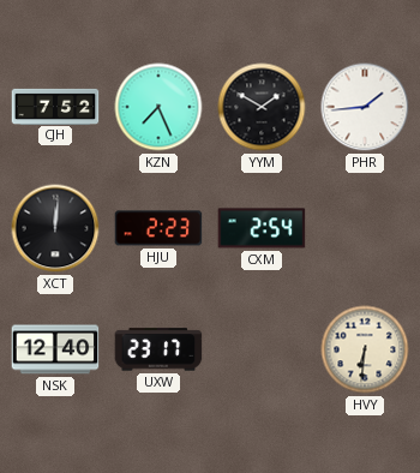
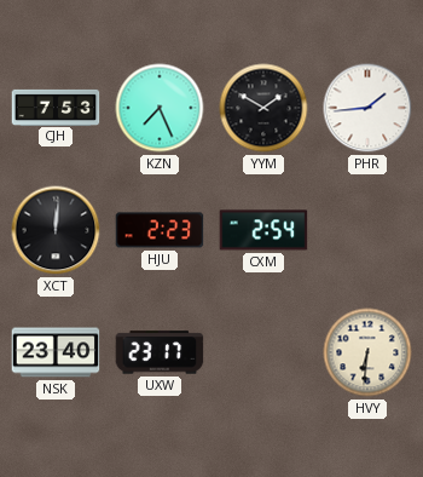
CJH: 7:52 -> 7:53 (56, 107)
NSK: 12:40 -> 23:40 (56, 352)
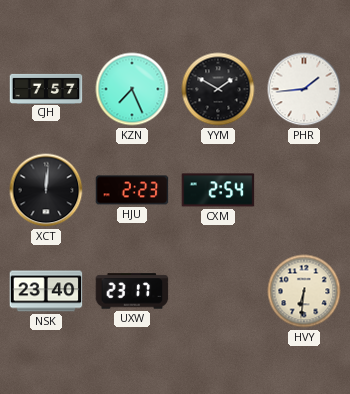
CJH: 7:53 -> 7:57 (46, 88)
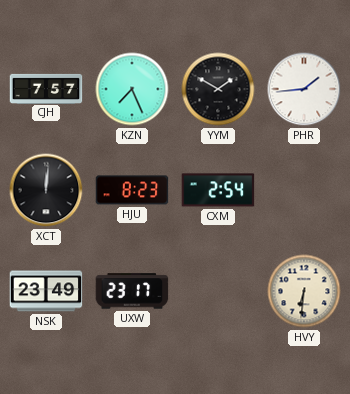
HJU: 2:23 -> 8:23 (132, 190)
NSK: 23:40 -> 23:49 (46, 291)
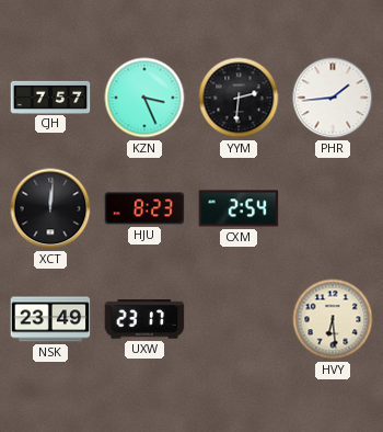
KZN: 7:26 -> 3:26 (144, 98)
YYM: 1:50 -> 2:31 (239, 98)
HVY: 6:31 -> 6:29 (333, 319)
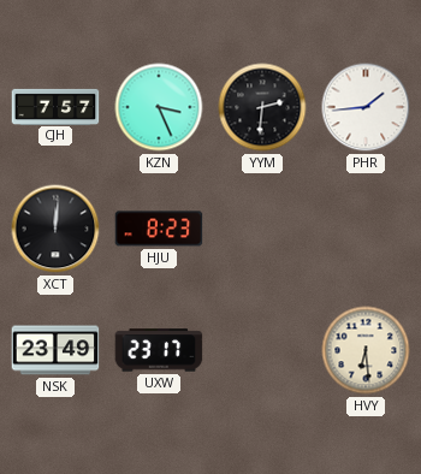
CXM: 2:54 -> none (239, 208)
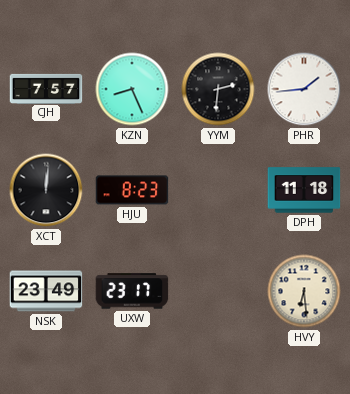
KZN: 3:26 -> 8:26 (132, 89)
DPH: none -> 11:18 (304, 190)
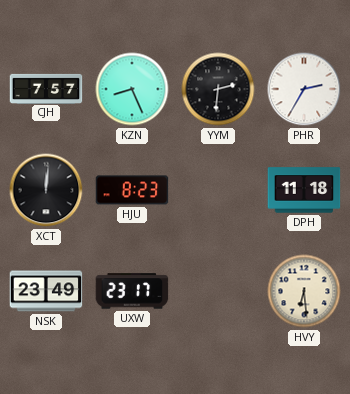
PHR: 1:44 -> 2:35 (304, 89)
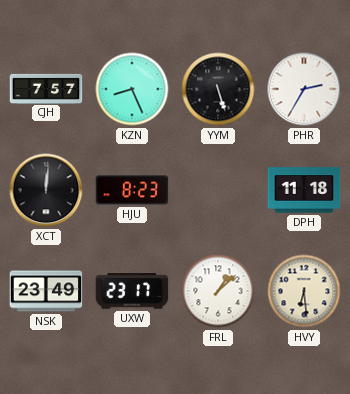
YYM: 2:31 -> 5:27 (218, 89)
FRL: none -> 1:08 (218, 291)
